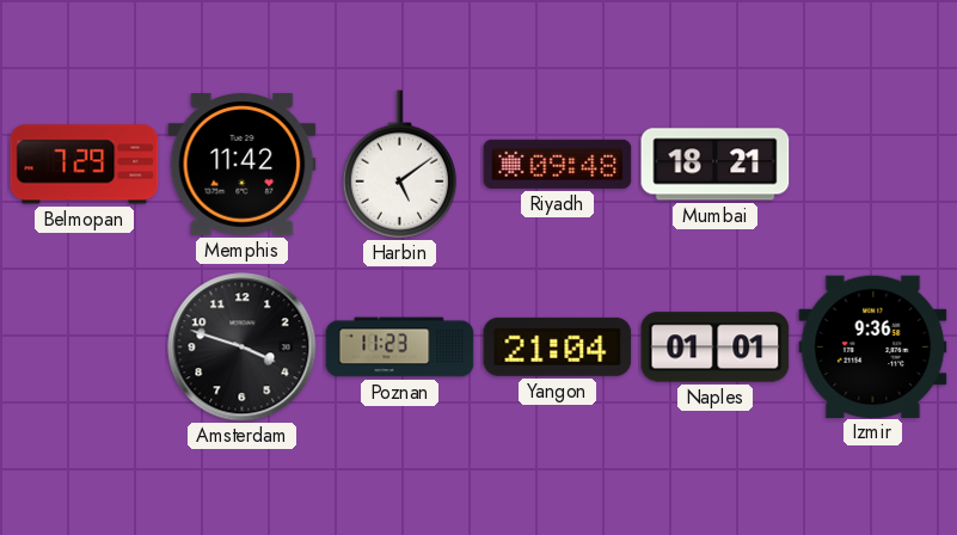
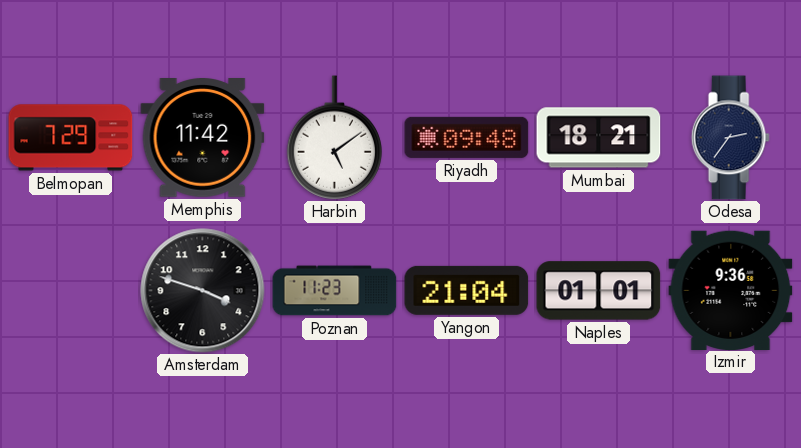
Odesa: none -> 2:36 (730, 138)
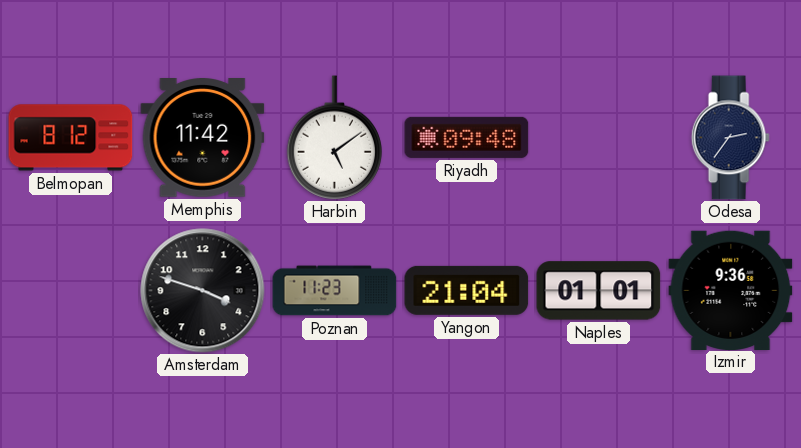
Belmopan: 7:29 -> 8:12 (71, 138)
Mumbai: 18:21 -> none (599, 138)
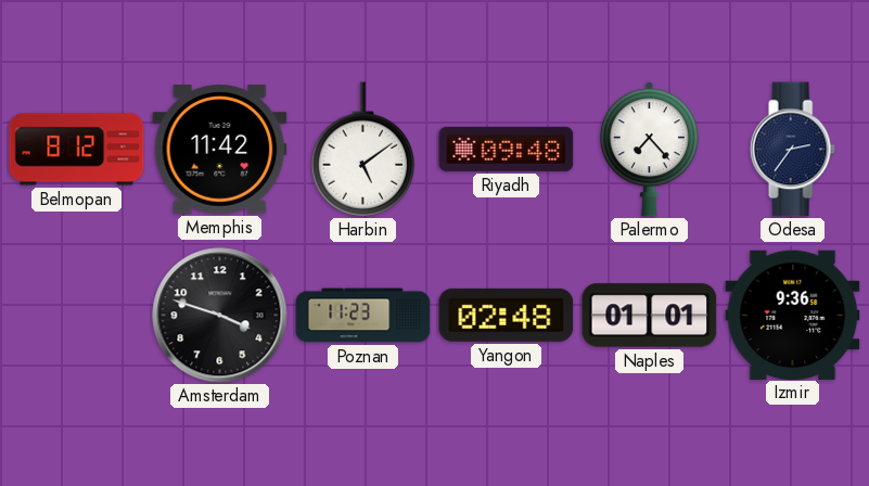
Palermo: none -> 7:23 (649, 150)
Yangon: 21:04 -> 02:48 (507, 315)
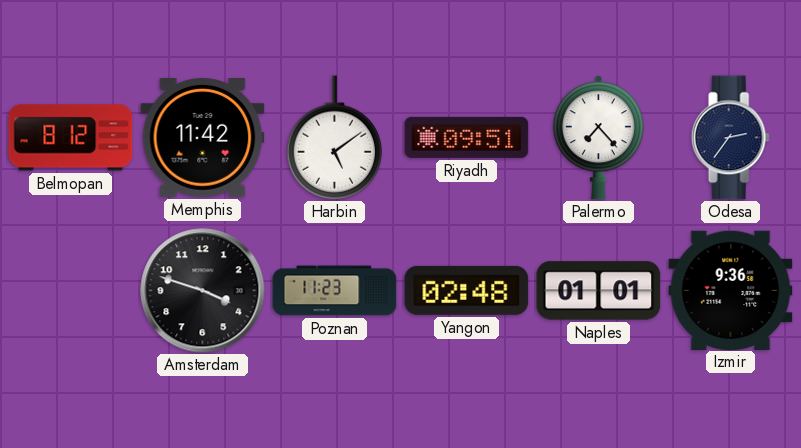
Riyadh: 09:48 -> 09:51 (467, 137)
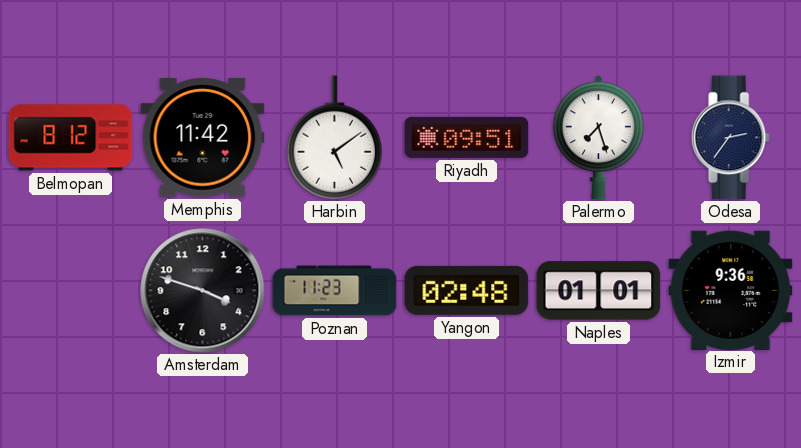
Palermo: 7:23 -> 7:27 (598, 138)
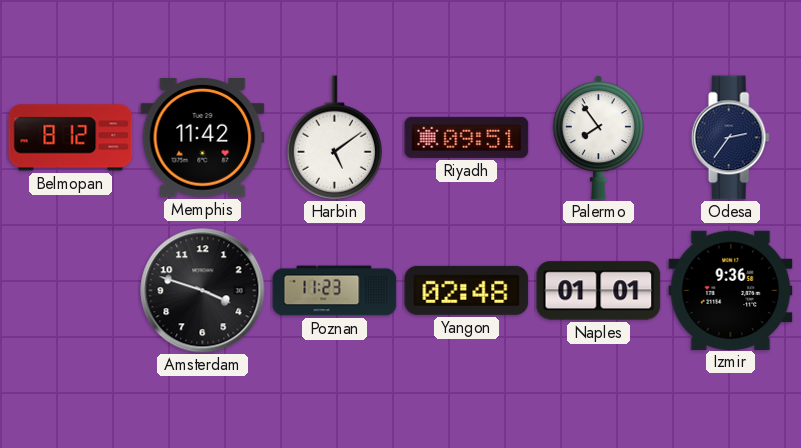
Palermo: 7:27 -> 7:54 (598, 138)
